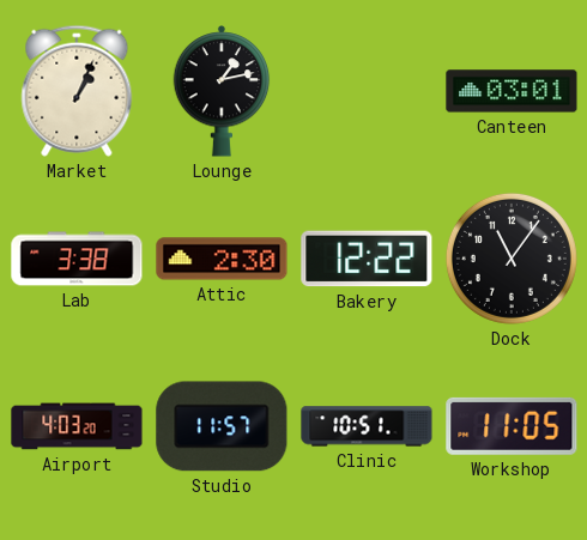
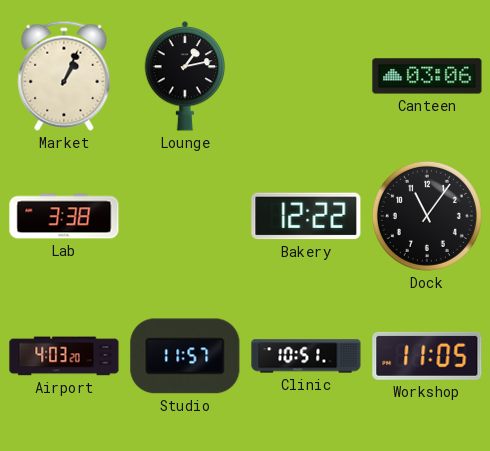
Canteen: 03:01 -> 03:06 (427, 76)
Attic: 2:30 -> none (222, 259)
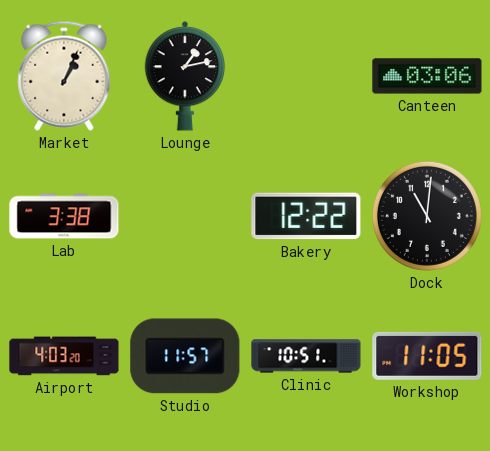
Dock: 11:06 -> 11:01 (427, 216)
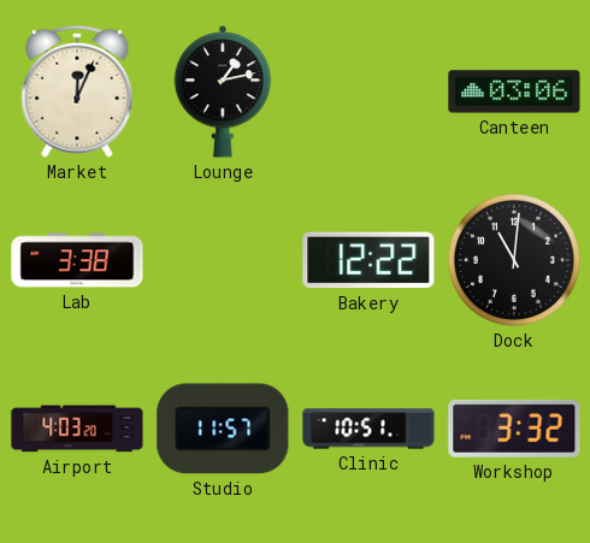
Market: 1:04 -> 12:04 (77, 92)
Workshop: 11:05 -> 3:32 (514, 429)
